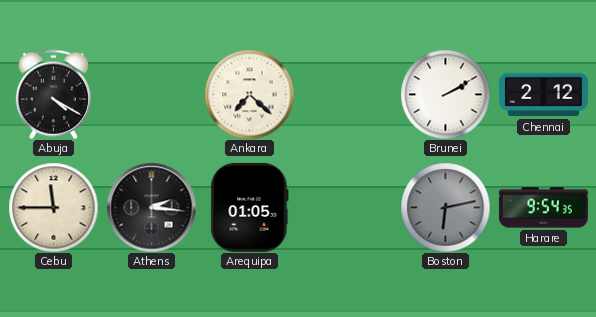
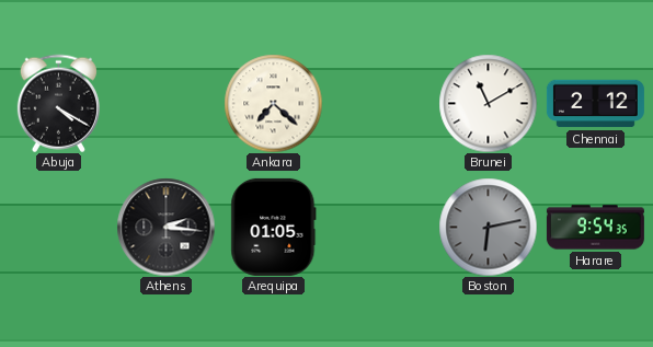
Brunei: 2:10 -> 11:10 (488, 103)
Cebu: 11:45 -> none (53, 207)
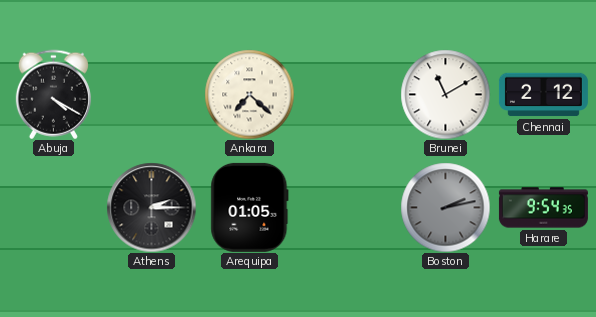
Athens: 2:16 -> 2:15 (151, 207)
Boston: 6:13 -> 2:13 (445, 207)
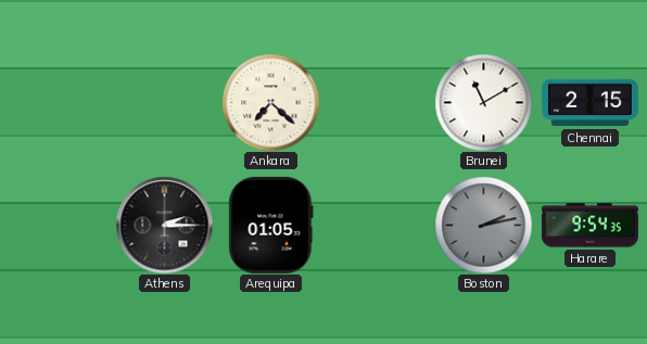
Abuja: 4:20 -> none (53, 94)
Chennai: 2:12 -> 2:15 (589, 103)
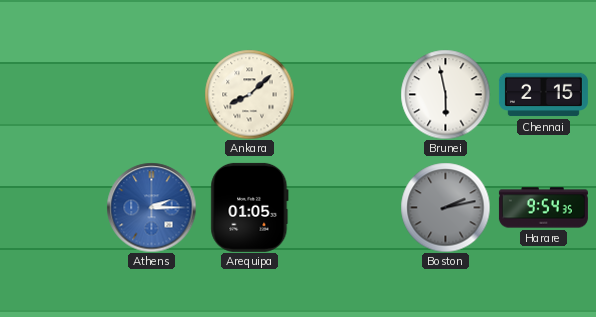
Ankara: 7:22 -> 8:08 (249, 94)
Brunei: 11:10 -> 5:58 (445, 94)
Athens dial: black -> blue (151, 207)
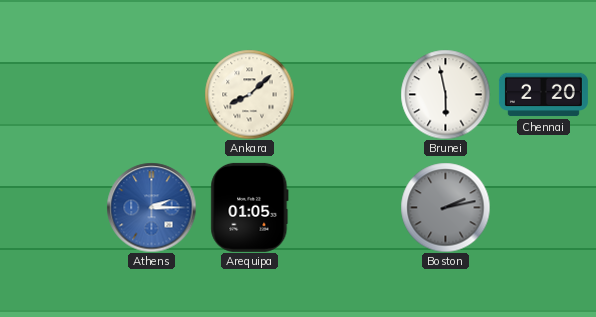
Chennai: 2:15 -> 2:20 (543, 95)
Harare: 9:54 -> none (543, 208)
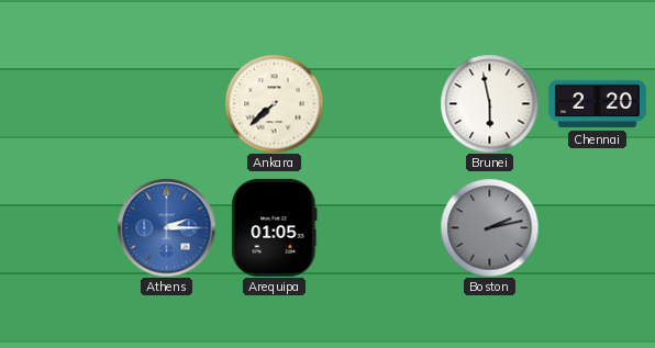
Ankara: 8:08 -> 7:38 (274, 103)
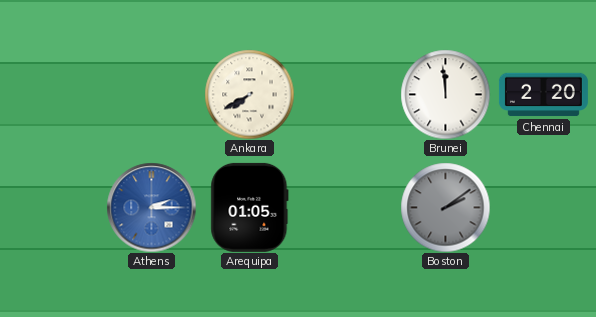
Ankara: 7:38 -> 7:40 (249, 94)
Brunei: 5:58 -> 11:59 (445, 94)
Boston: 2:13 -> 2:09 (445, 207)
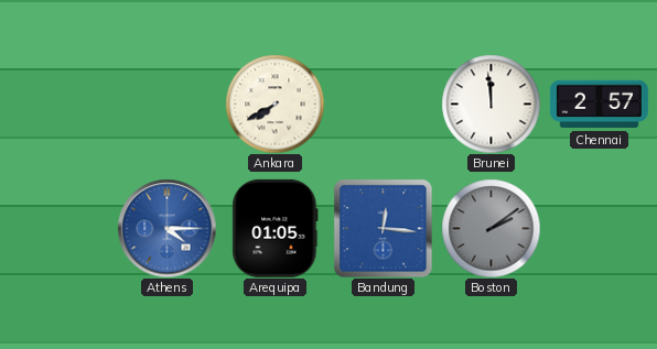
Chennai: 2:20 -> 2:57 (599, 105)
Athens: 2:15 -> 4:15 (166, 228)
Bandung: none -> 12:16 (383, 228)
